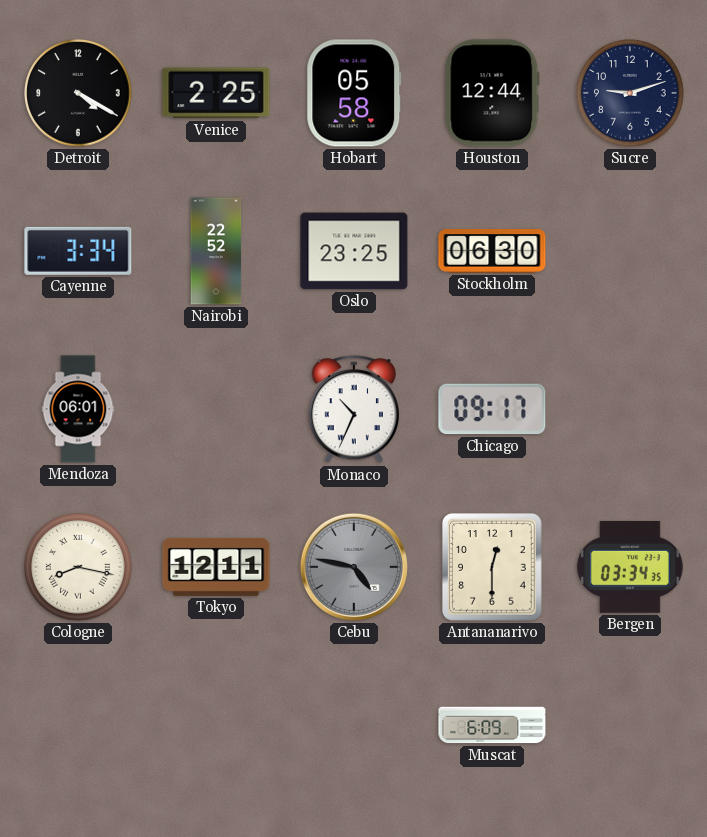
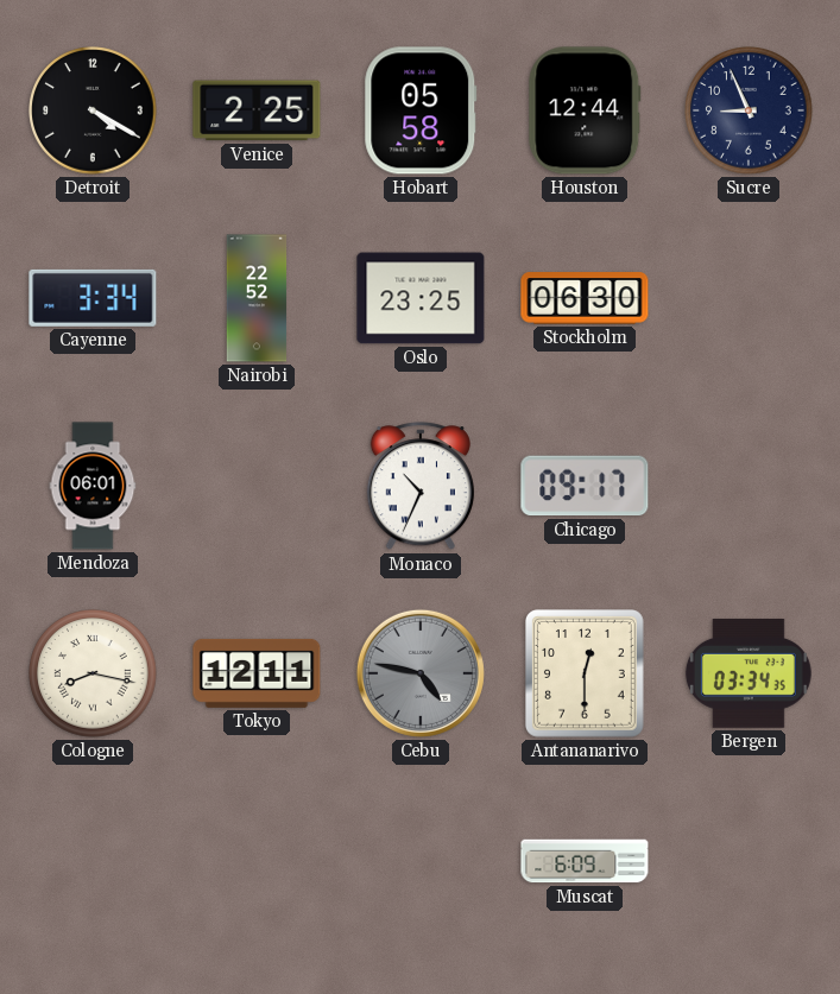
Sucre: 9:12 -> 8:56 (749, 110)
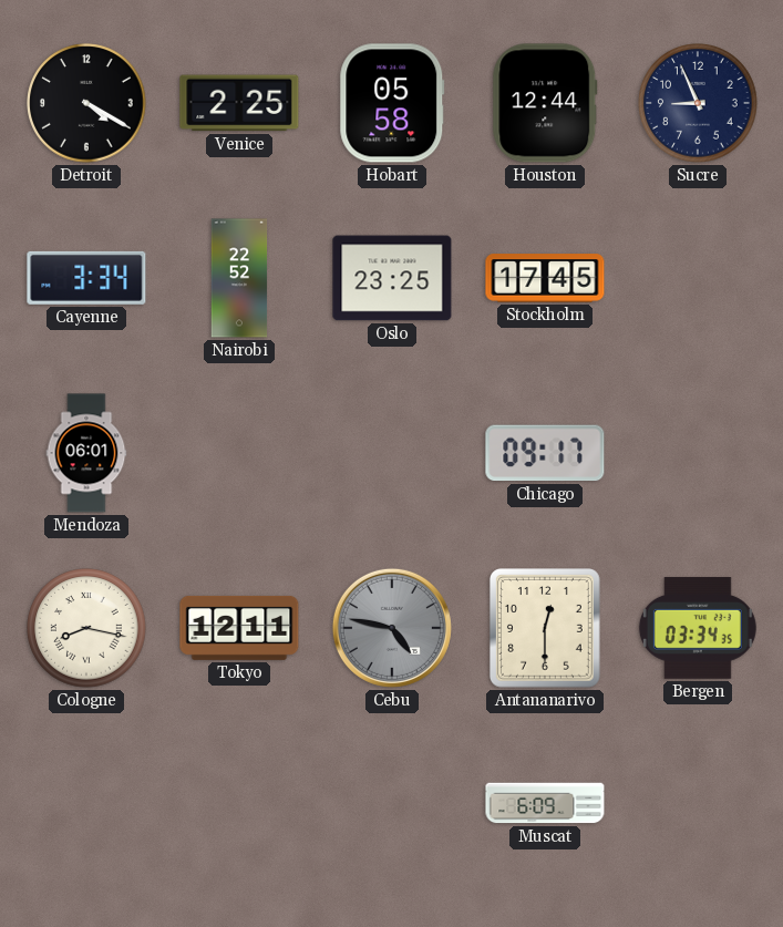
Stockholm: 06:30 -> 17:45 (545, 278)
Monaco: 10:34 -> none (421, 487)
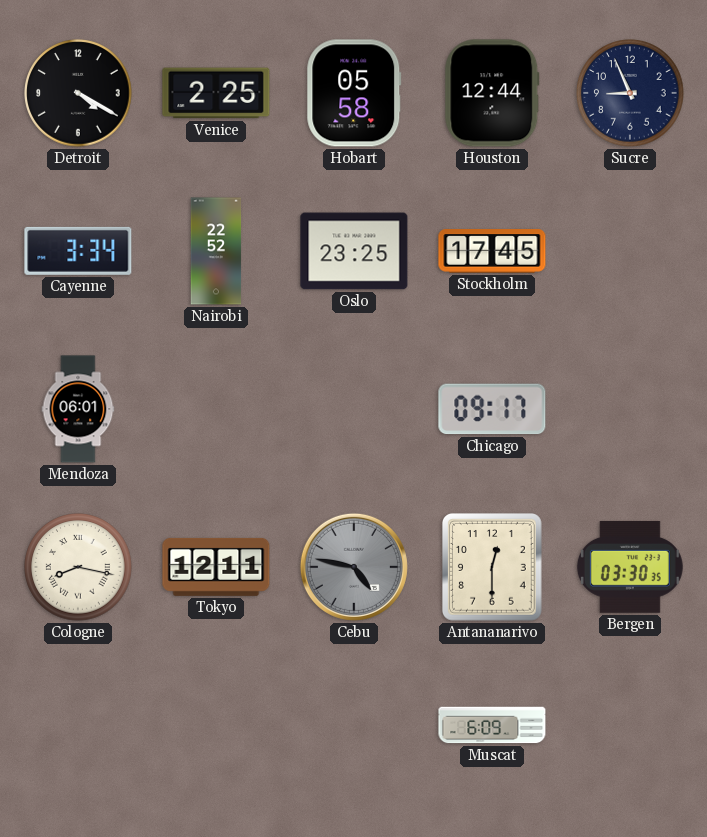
Bergen: 03:34 -> 03:30 (630, 567)
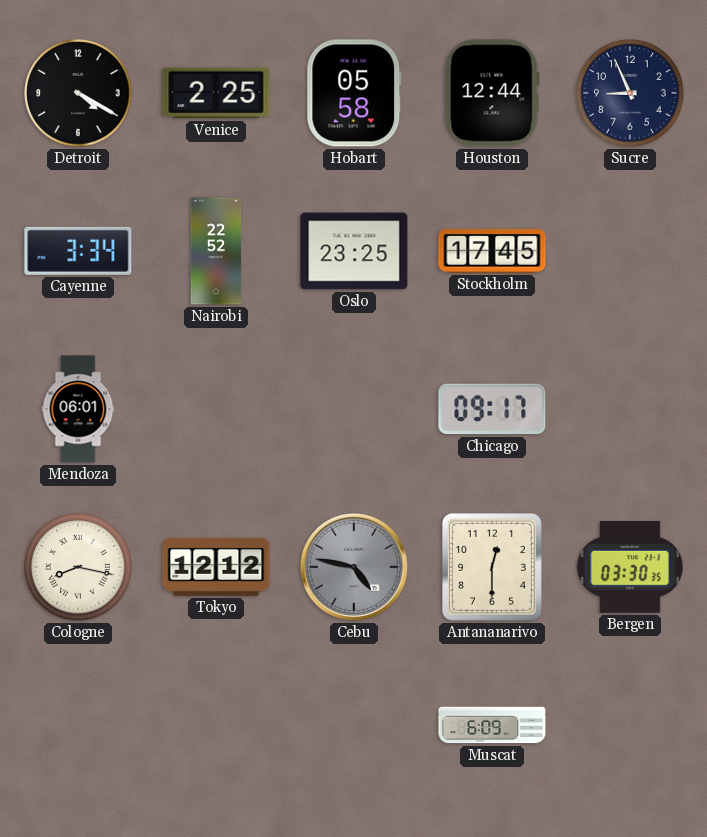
Tokyo: 12:11 -> 12:12 (216, 567)
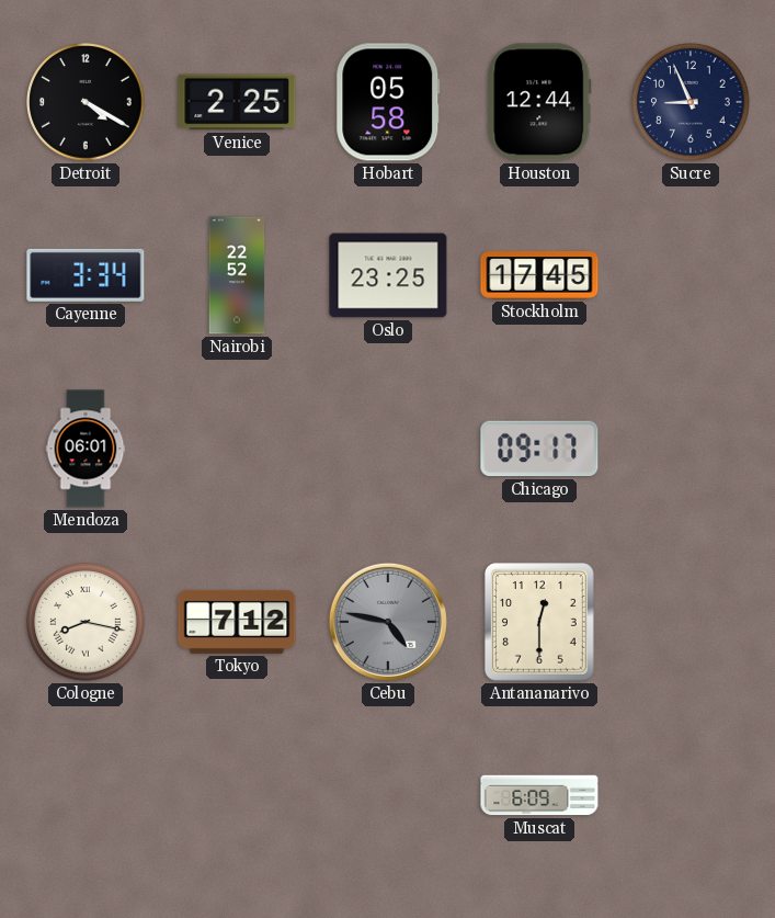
Tokyo: 12:12 -> 7:12 (237, 622)
Bergen: 03:30 -> none (630, 567)
